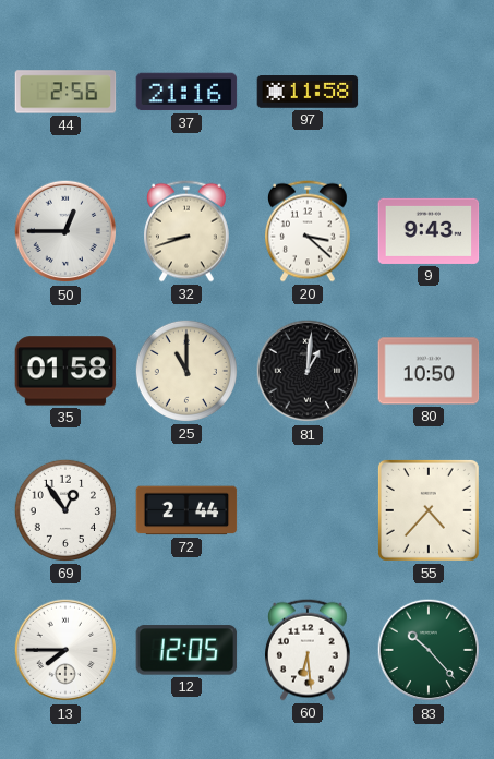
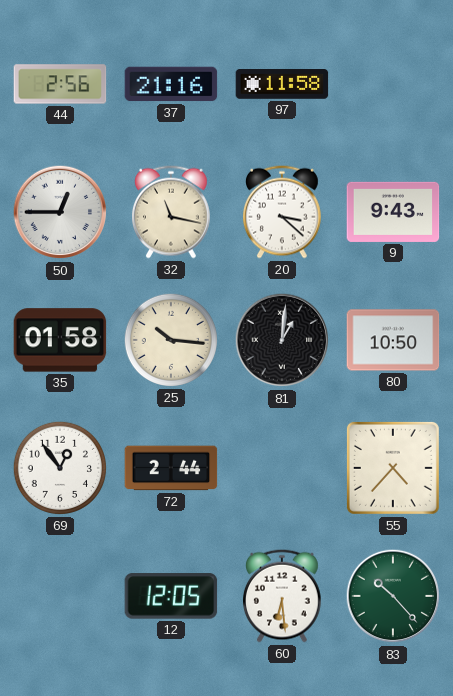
32: 8:42 -> 11:17 (172, 212)
25: 11:00 -> 10:16 (171, 340)
13: 7:45 -> none (65, 650)
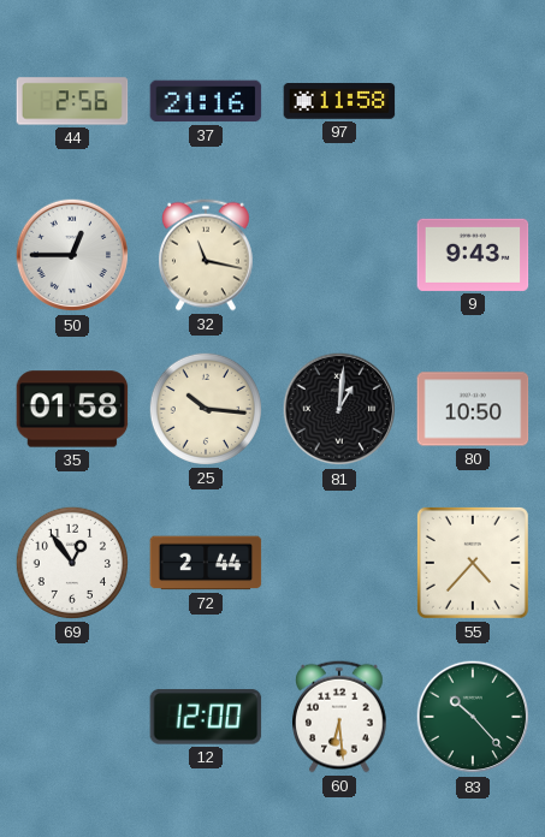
20: 3:22 -> none (283, 212)
12: 12:05 -> 12:00 (206, 717)
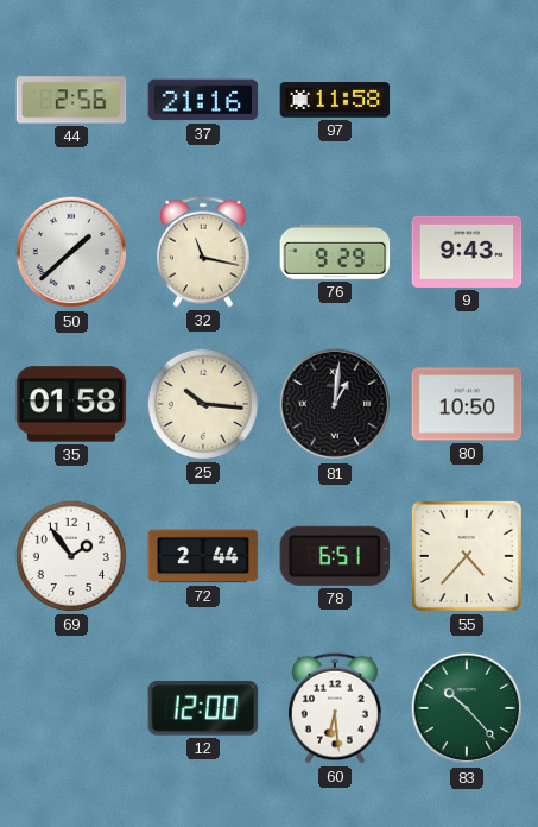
50: 12:45 -> 1:38 (71, 252)
76: none -> 9:29 (335, 252)
69: 12:54 -> 1:54 (71, 556)
78: none -> 6:51 (335, 556)
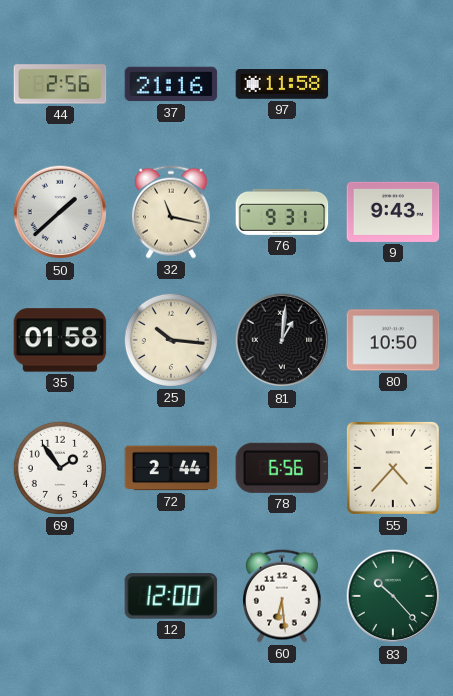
76: 9:29 -> 9:31 (282, 212)
78: 6:51 -> 6:56 (282, 468)
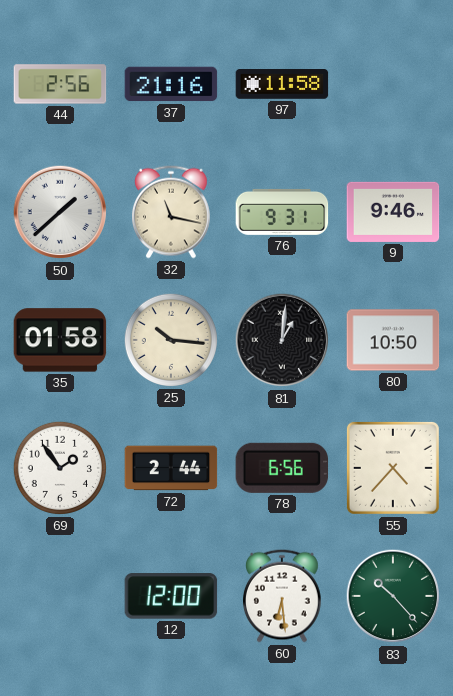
9: 9:43 -> 9:46 (393, 212)
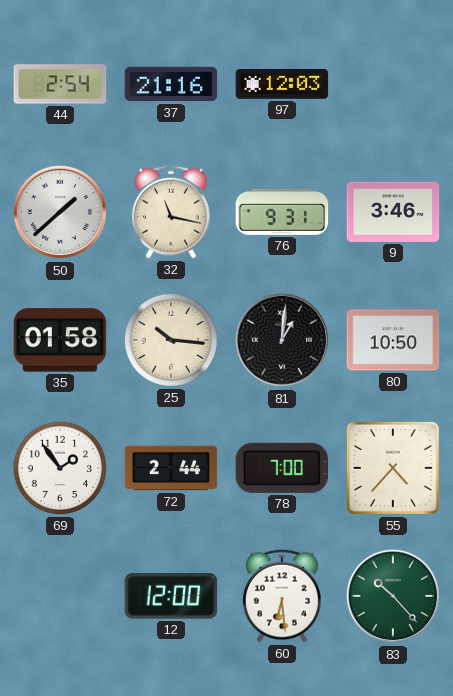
44: 2:56 -> 2:54 (60, 84)
97: 11:58 -> 12:03 (282, 85)
9: 9:46 -> 3:46 (393, 212)
78: 6:56 -> 7:00 (282, 468)
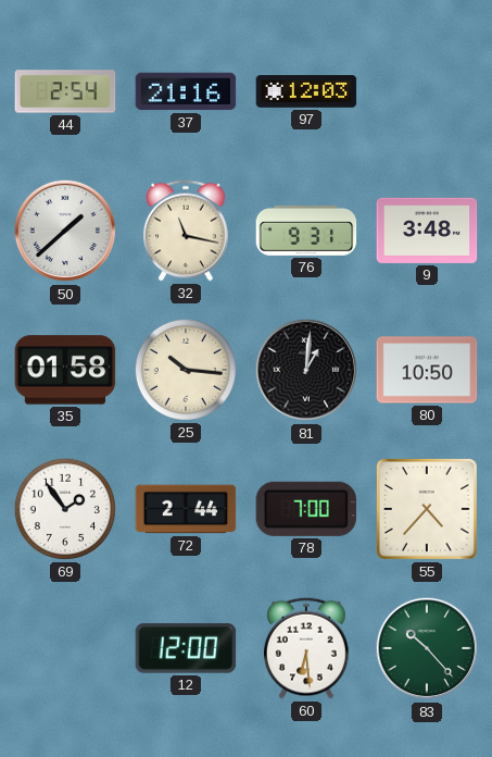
9: 3:46 -> 3:48 (427, 231)
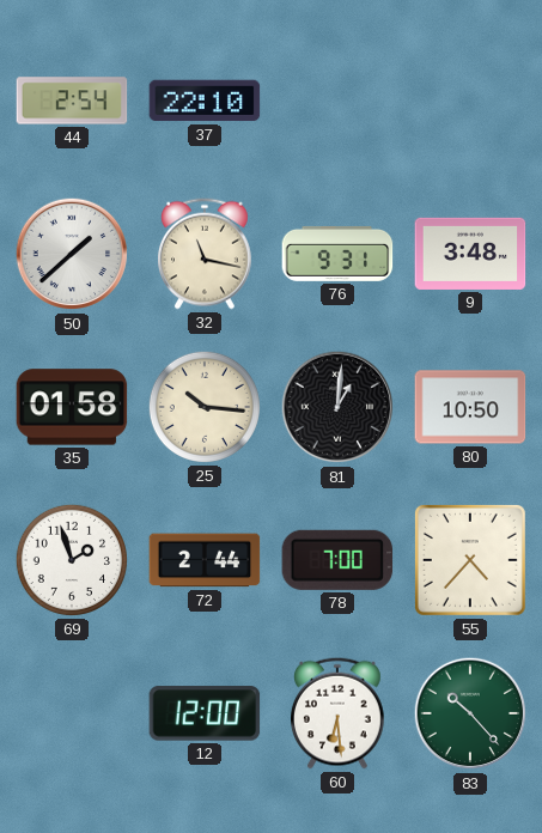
37: 21:16 -> 22:10 (205, 101)
97: 12:03 -> none (306, 92)
69: 1:54 -> 1:57 (72, 560)
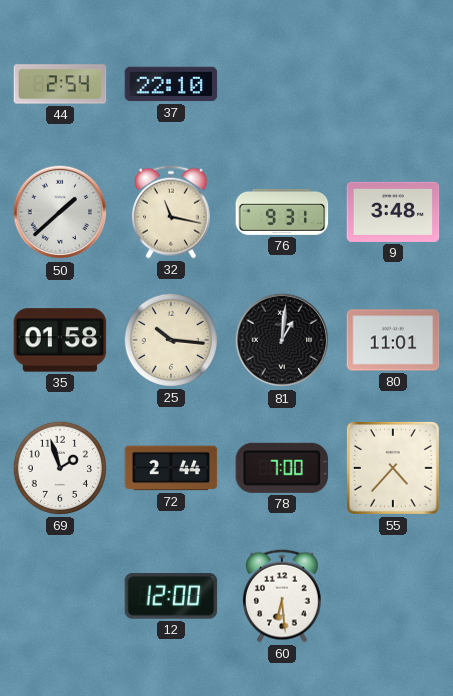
80: 10:50 -> 11:01 (393, 340)
83: 10:23 -> none (470, 713)
